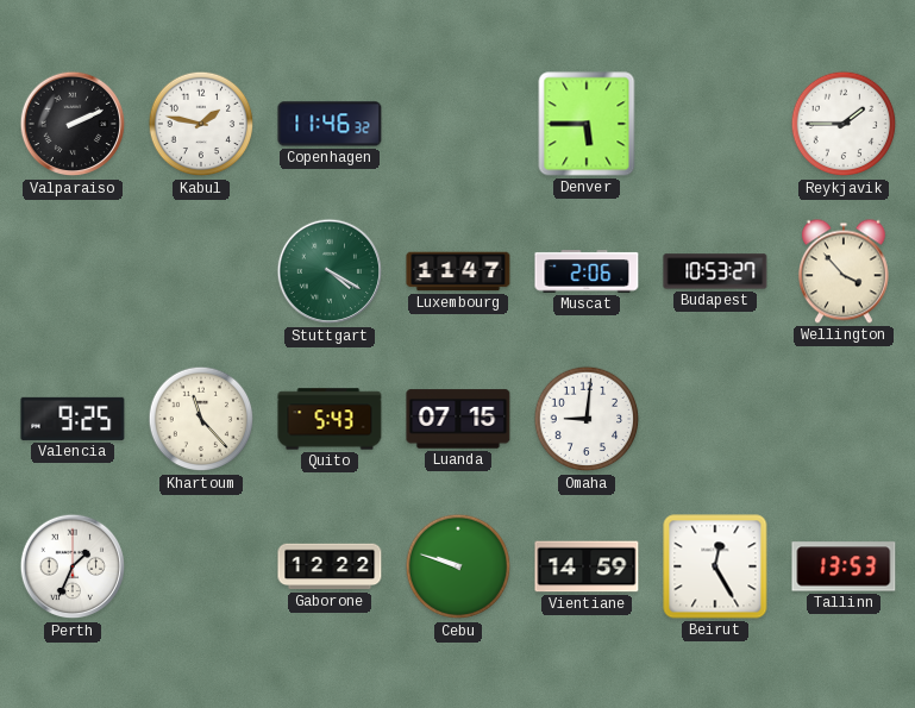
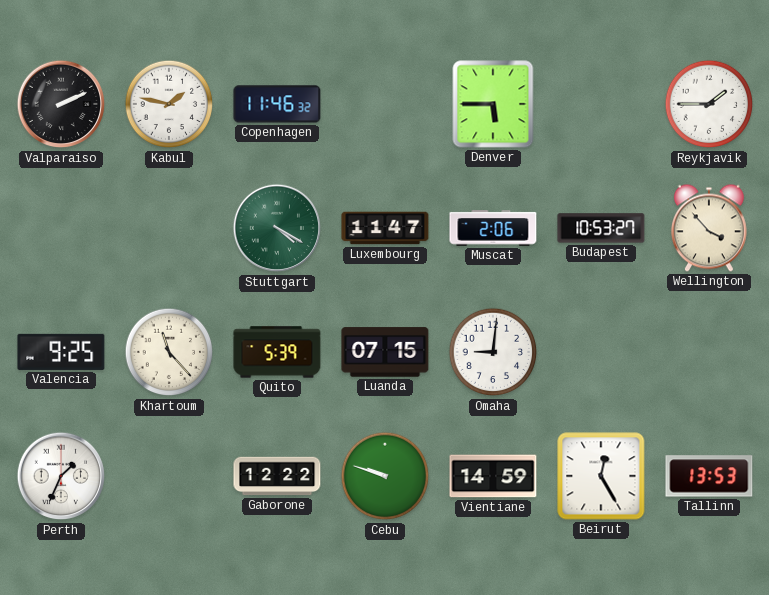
Quito: 5:43 -> 5:39 (277, 352)
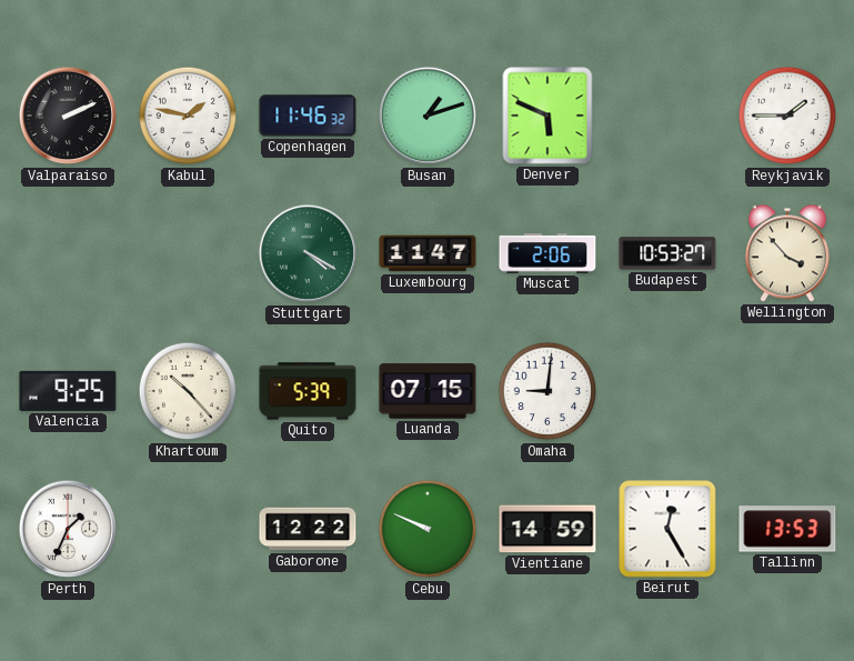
Busan: none -> 1:12 (428, 116)
Denver: 5:45 -> 5:49 (547, 116)
Khartoum: 11:23 -> 10:23 (188, 391)
Cebu: 9:48 -> 9:49 (428, 529)
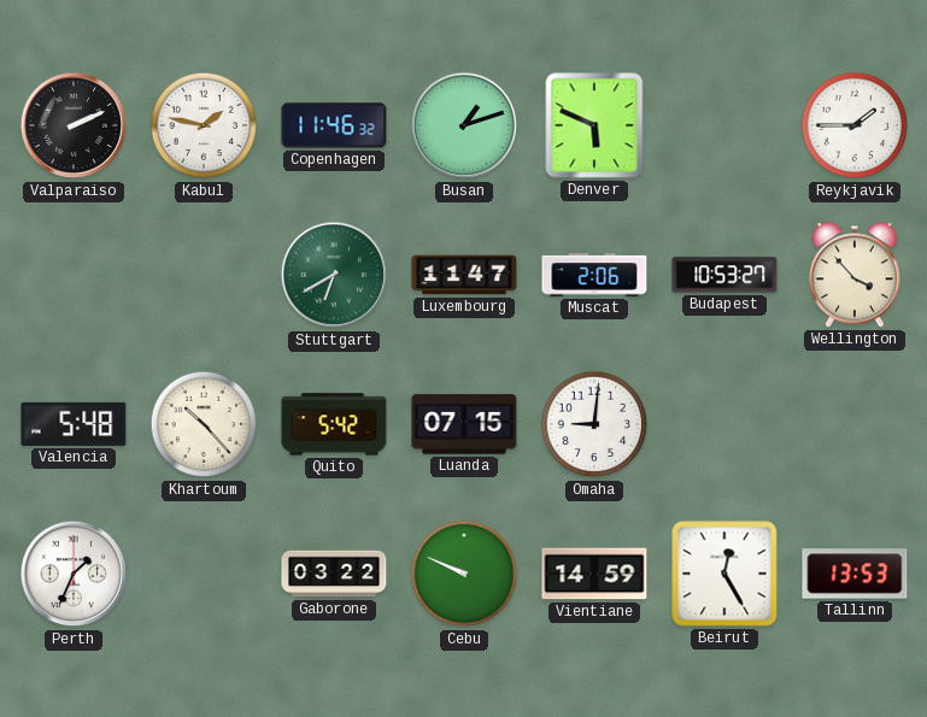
Stuttgart: 4:20 -> 6:40 (334, 275)
Valencia: 9:25 -> 5:48 (74, 424)
Quito: 5:39 -> 5:42 (334, 424)
Gaborone: 12:22 -> 03:22 (334, 574)
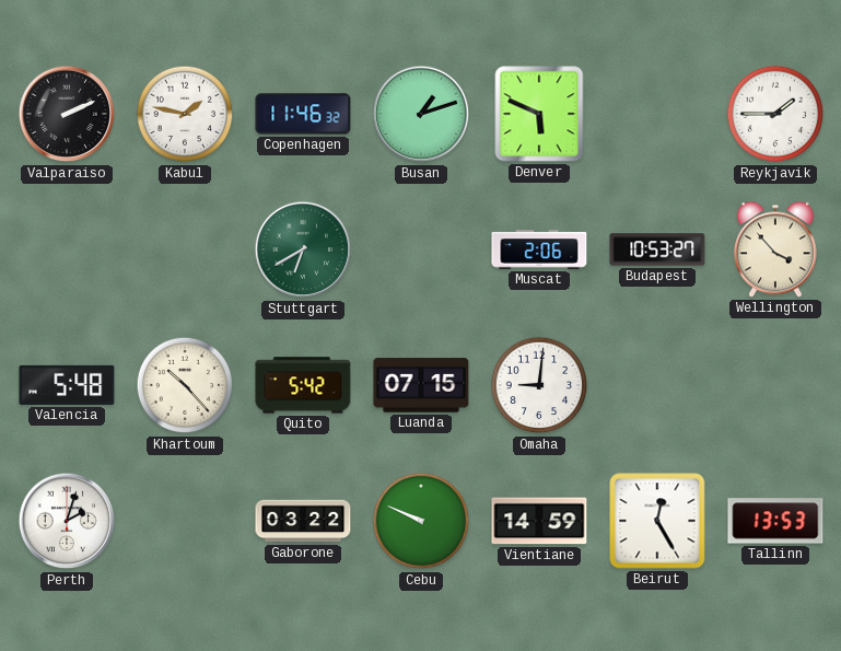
Luxembourg: 11:47 -> none (464, 275)
Perth: 1:34 -> 2:03 (67, 521)
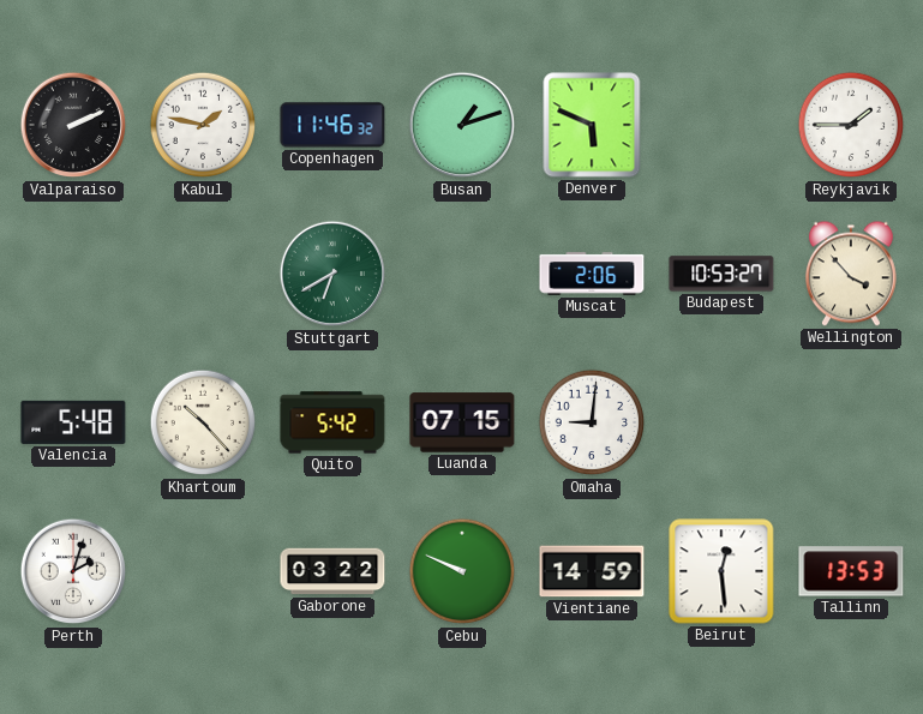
Beirut: 12:25 -> 12:29 (721, 571)
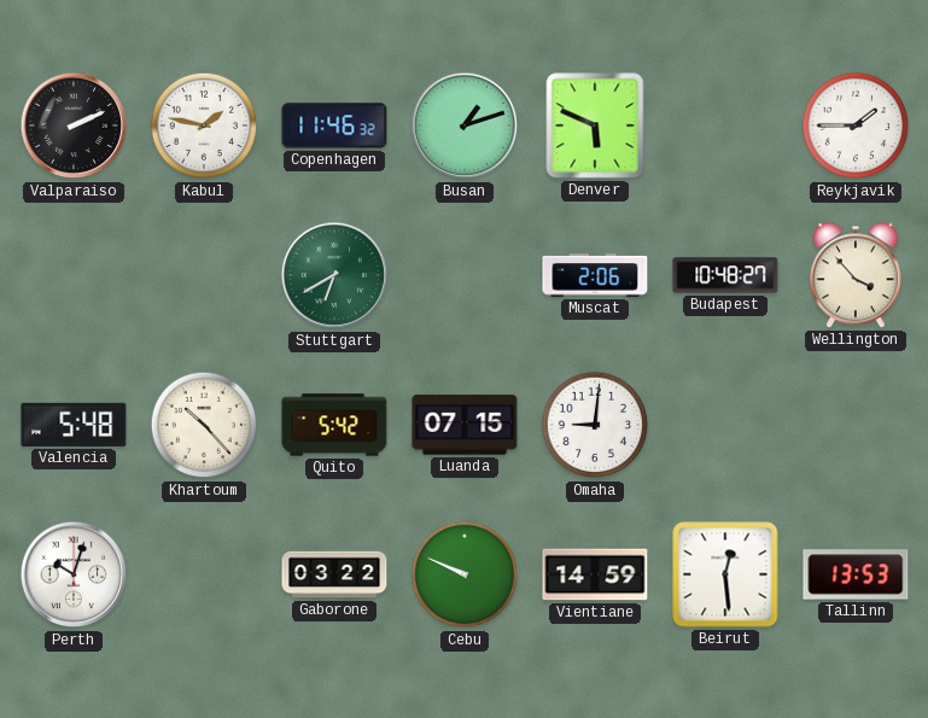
Budapest: 10:53 -> 10:48 (725, 275)
Perth: 2:03 -> 10:03 (74, 574)
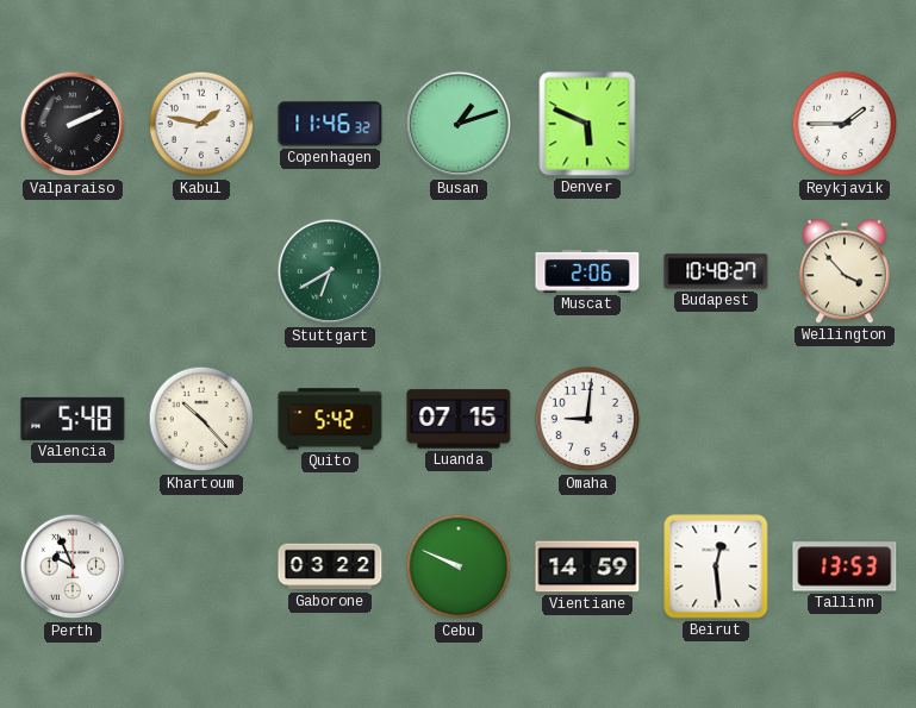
Perth: 10:03 -> 9:56 (73, 566)
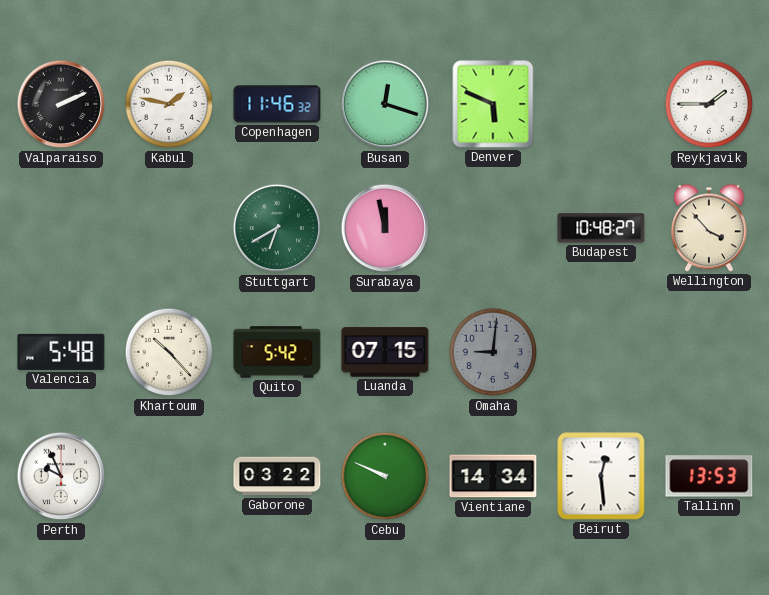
Busan: 1:12 -> 12:18 (385, 104)
Surabaya: none -> 11:58 (385, 228)
Muscat: 2:06 -> none (587, 271)
Omaha dial: white -> grey (493, 352)
Vientiane: 14:59 -> 14:34 (493, 476)
